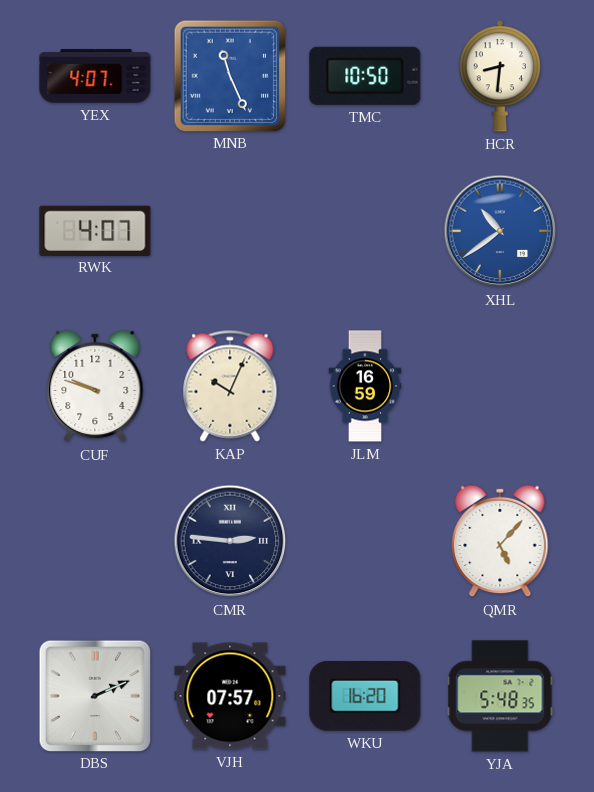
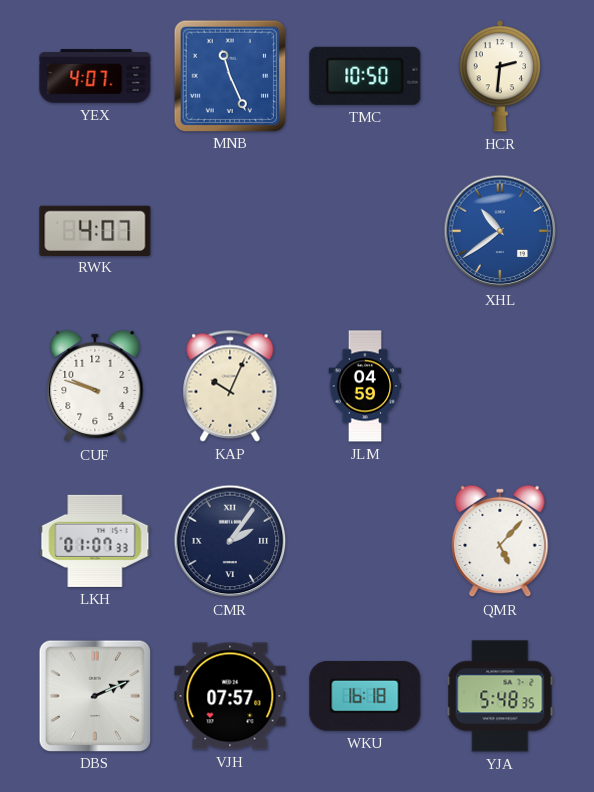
HCR: 8:31 -> 2:31 (500, 76)
JLM: 16:59 -> 04:59 (365, 386)
LKH: none -> 01:07 (95, 541)
CMR: 2:46 -> 2:06 (230, 541)
WKU: 16:20 -> 16:18 (365, 696)
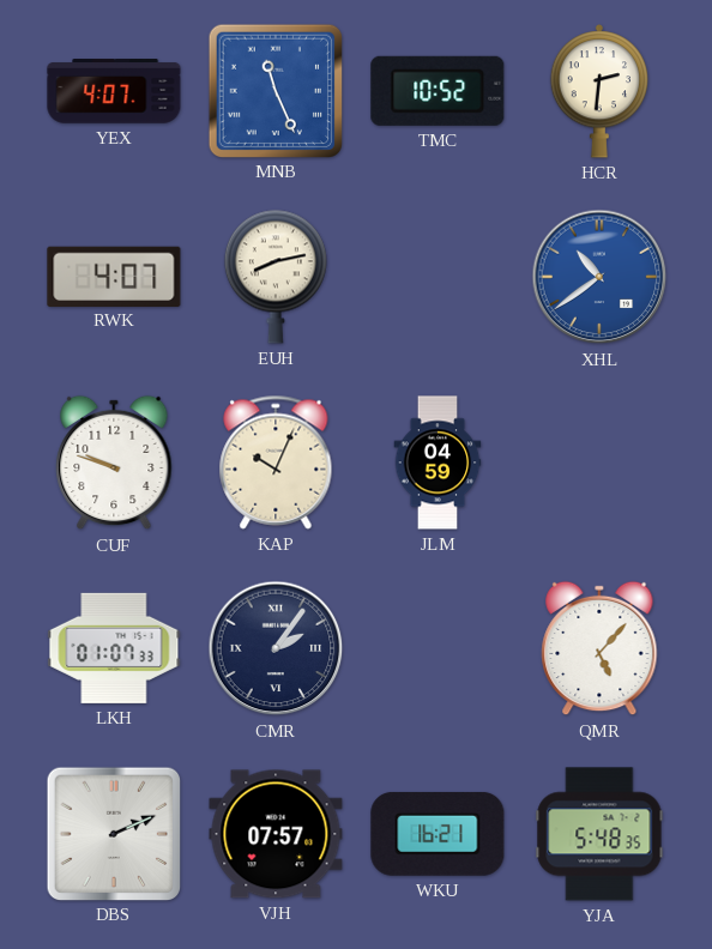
TMC: 10:50 -> 10:52 (438, 91)
EUH: none -> 8:13 (276, 277)
WKU: 16:18 -> 16:21 (438, 834)
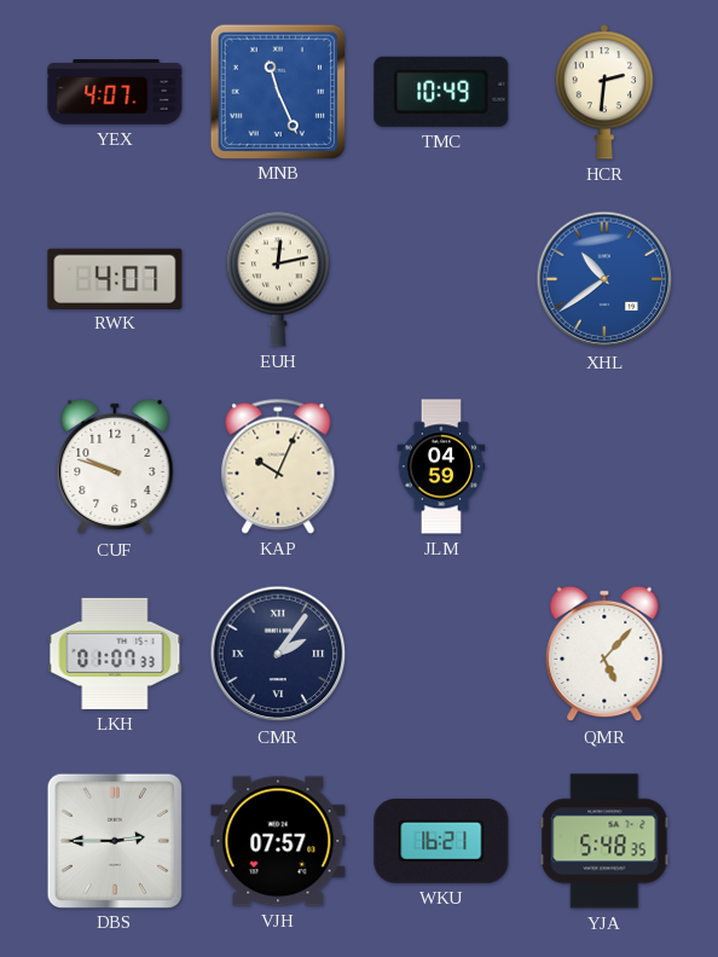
TMC: 10:52 -> 10:49 (441, 92)
EUH: 8:13 -> 12:13 (278, 279)
DBS: 2:11 -> 2:45 (114, 840)
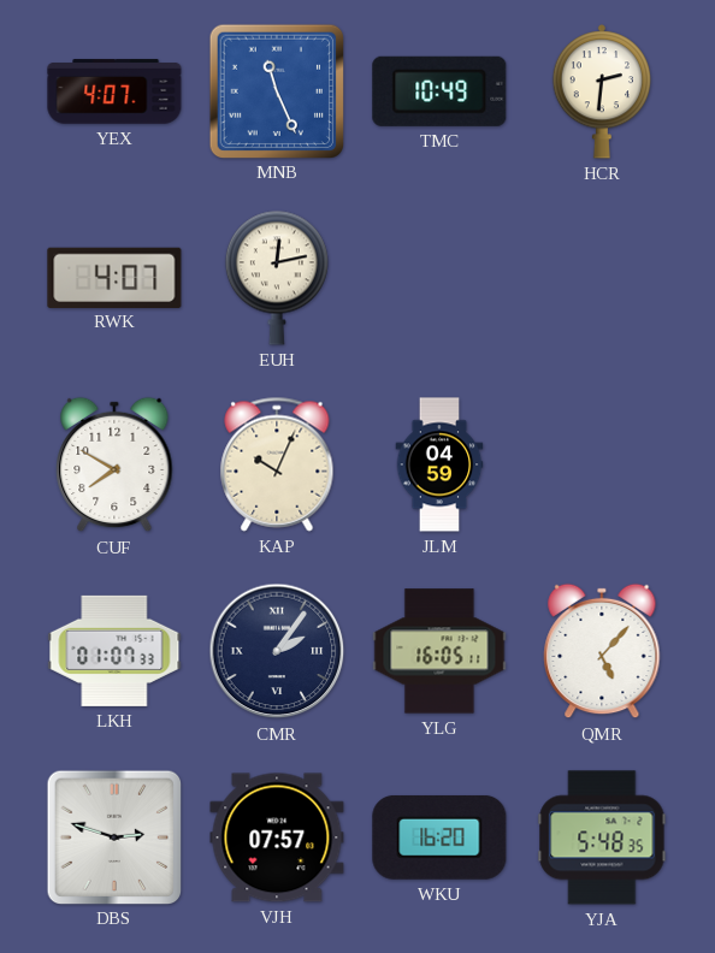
XHL: 10:39 -> none (604, 279)
CUF: 9:48 -> 7:50 (114, 464)
YLG: none -> 16:05 (439, 651)
DBS: 2:45 -> 2:48 (113, 836)
WKU: 16:21 -> 16:20 (439, 837)
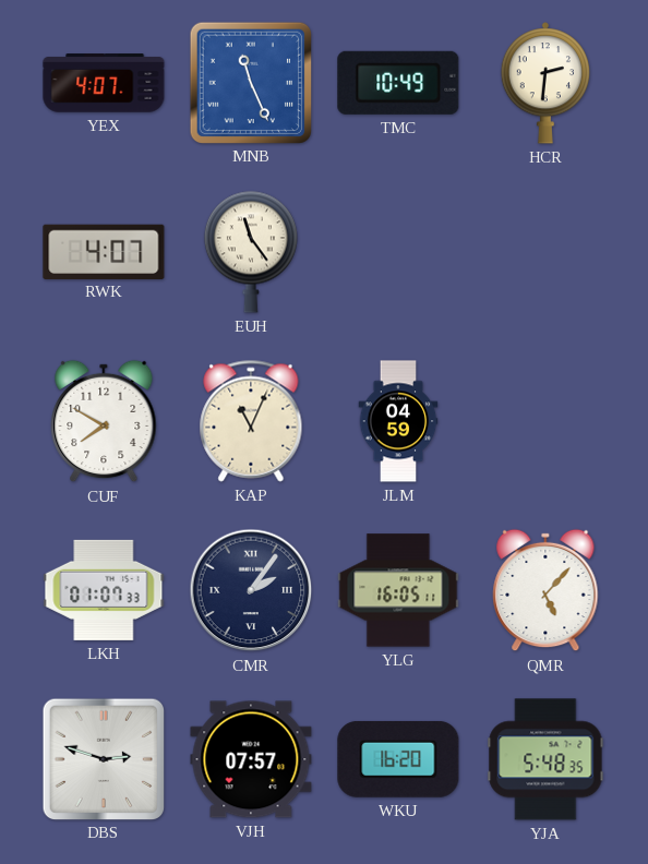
EUH: 12:13 -> 11:24 (251, 252)
KAP: 10:04 -> 11:04 (251, 421)
